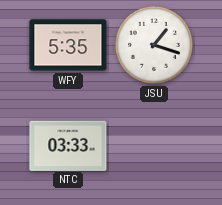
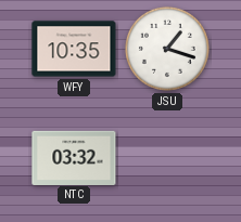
WFY: 5:35 -> 10:35 (74, 49)
NTC: 03:33 -> 03:32 (74, 157)
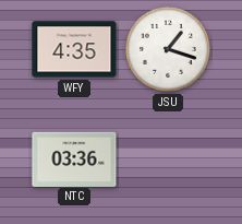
WFY: 10:35 -> 4:35 (74, 49)
NTC: 03:32 -> 03:36 (74, 158)
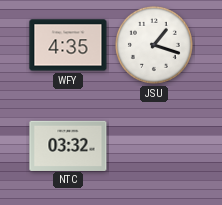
NTC: 03:36 -> 03:32 (68, 145)
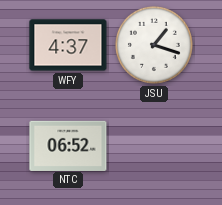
WFY: 4:35 -> 4:37 (68, 45)
NTC: 03:32 -> 06:52 (68, 145)
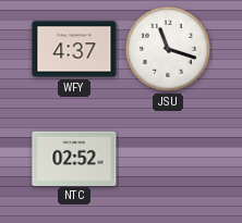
JSU: 1:18 -> 11:18 (168, 49)
NTC: 06:52 -> 02:52 (74, 158)
